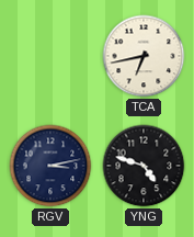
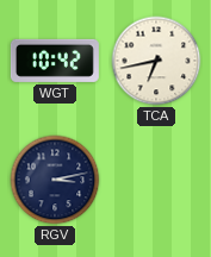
WGT: none -> 10:42 (55, 61)
YNG: 4:48 -> none (144, 166)
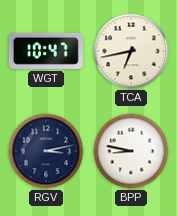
WGT: 10:42 -> 10:47 (46, 51)
BPP: none -> 8:47 (131, 151)
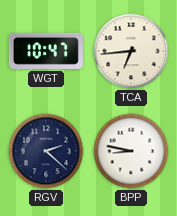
TCA: 6:43 -> 6:44 (131, 51)
RGV: 3:13 -> 2:22 (46, 151)
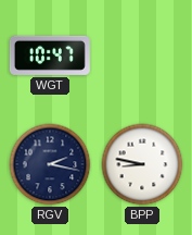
TCA: 6:44 -> none (131, 51)
RGV: 2:22 -> 2:17 (50, 164)
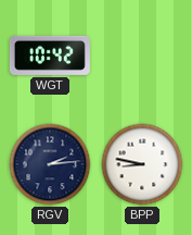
WGT: 10:47 -> 10:42 (50, 55)
RGV: 2:17 -> 2:14 (50, 164)
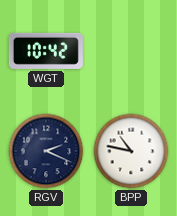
RGV: 2:14 -> 2:19 (46, 151)
BPP: 8:47 -> 10:47 (131, 151)
